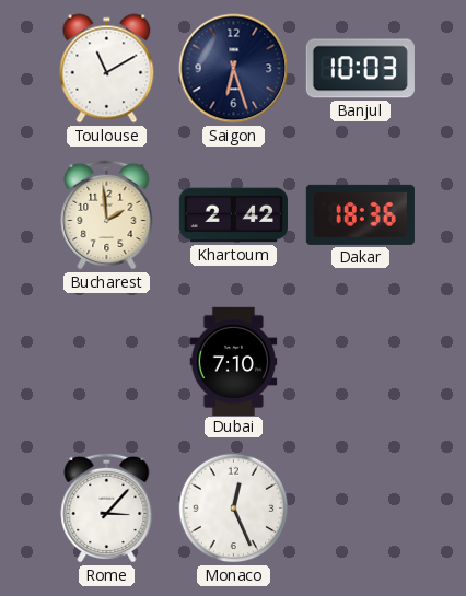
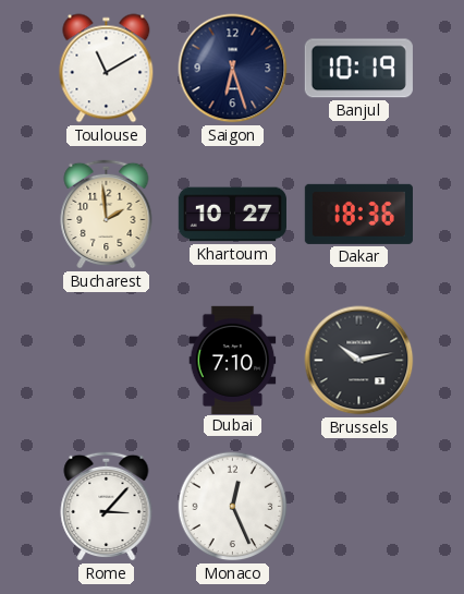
Banjul: 10:03 -> 10:19 (358, 69)
Khartoum: 2:42 -> 10:27 (232, 215)
Brussels: none -> 10:13 (359, 361)
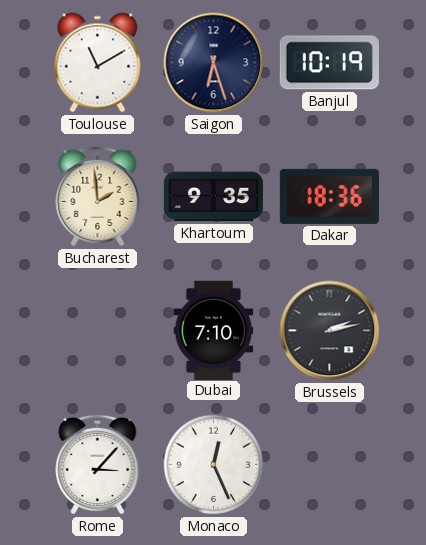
Khartoum: 10:27 -> 9:35 (213, 197)
Brussels: 10:13 -> 2:13 (330, 331)
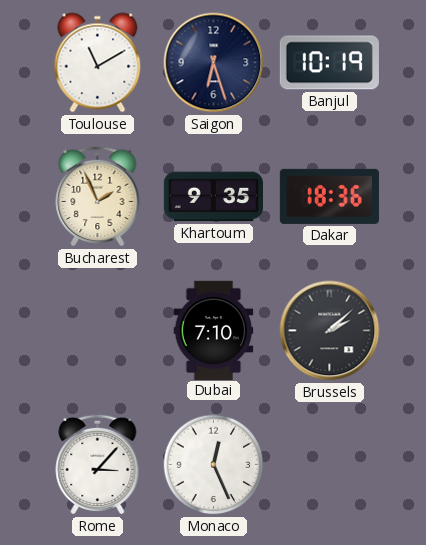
Bucharest: 1:59 -> 1:56 (98, 196)
Brussels: 2:13 -> 2:08 (330, 331)
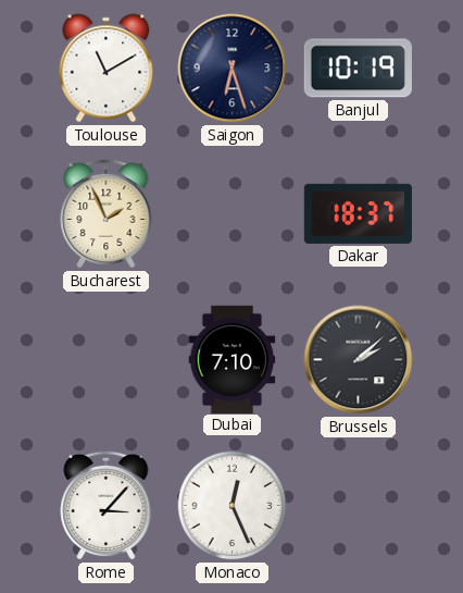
Khartoum: 9:35 -> none (213, 197)
Dakar: 18:36 -> 18:37 (358, 213)
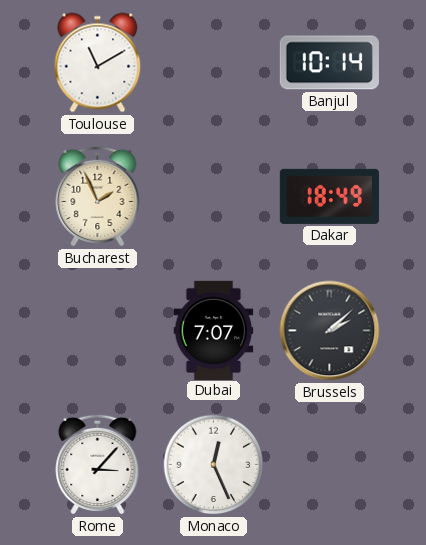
Saigon: 6:27 -> none (233, 69)
Banjul: 10:19 -> 10:14 (329, 63)
Dakar: 18:37 -> 18:49 (329, 196)
Dubai: 7:10 -> 7:07 (214, 330)
